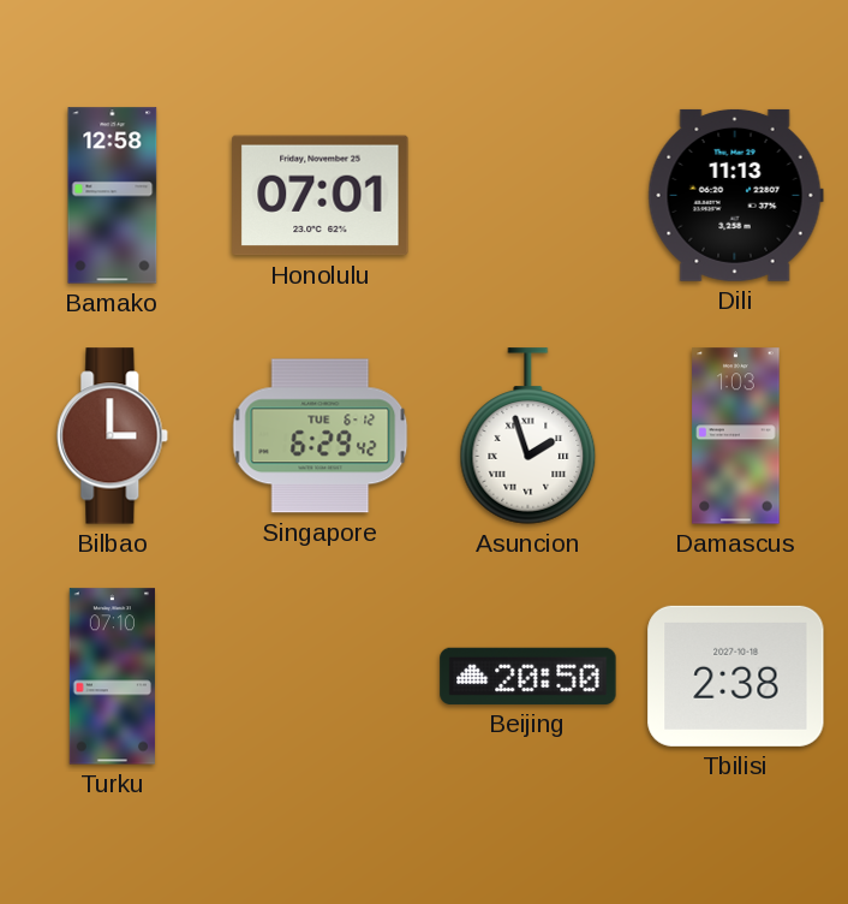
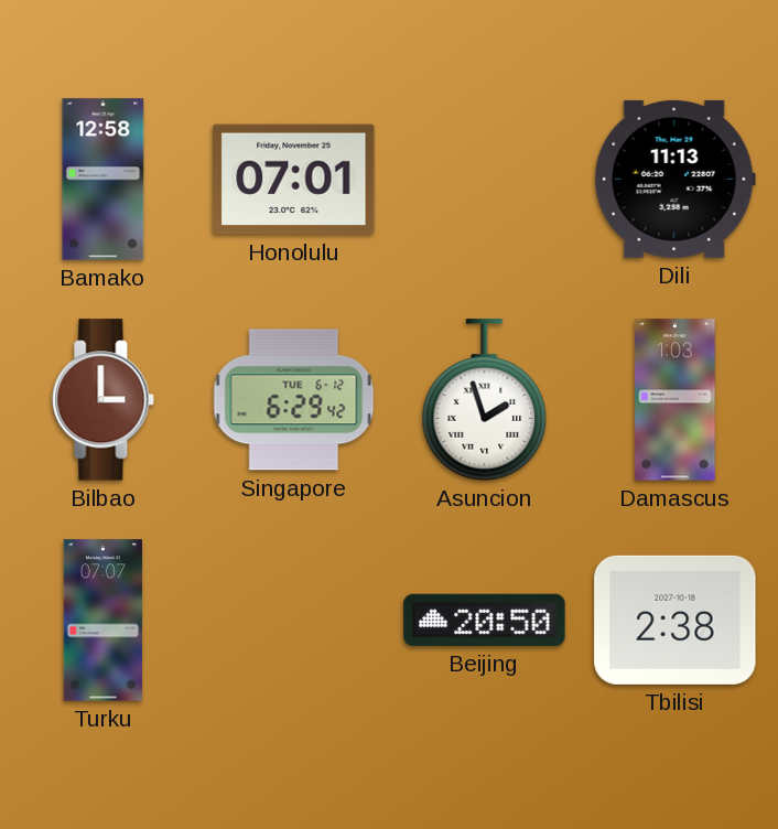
Turku: 07:10 -> 07:07 (102, 621)
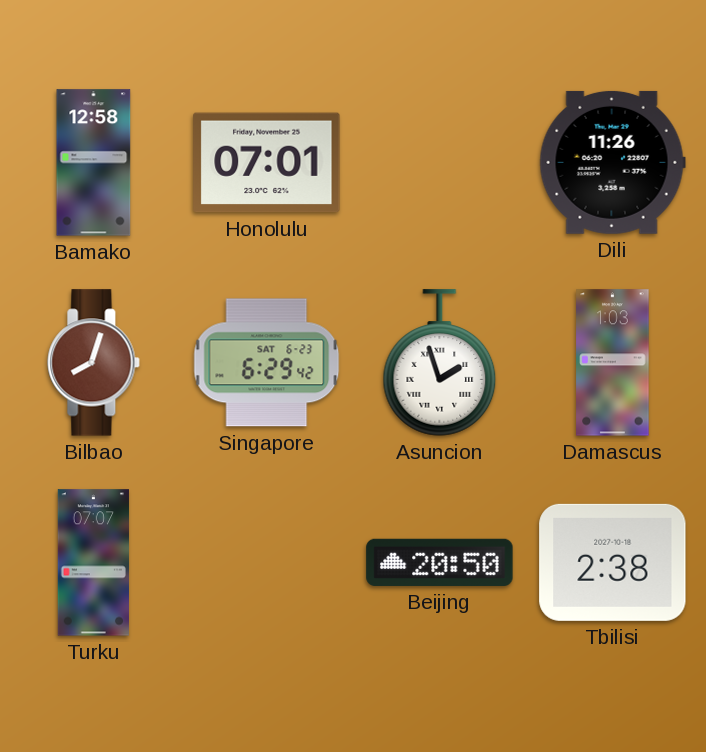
Dili: 11:13 -> 11:26 (612, 162)
Bilbao: 3:00 -> 8:03 (94, 363)
Singapore date: TUE 6-12 -> SAT 6-23 (267, 363)
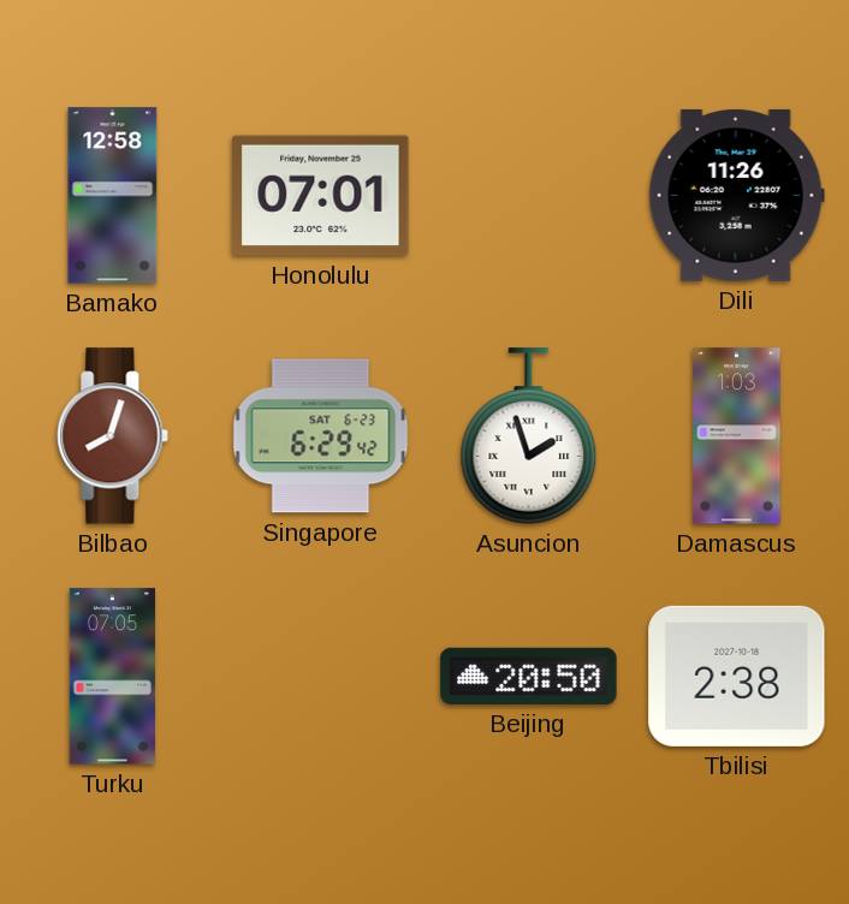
Turku: 07:07 -> 07:05 (112, 677)
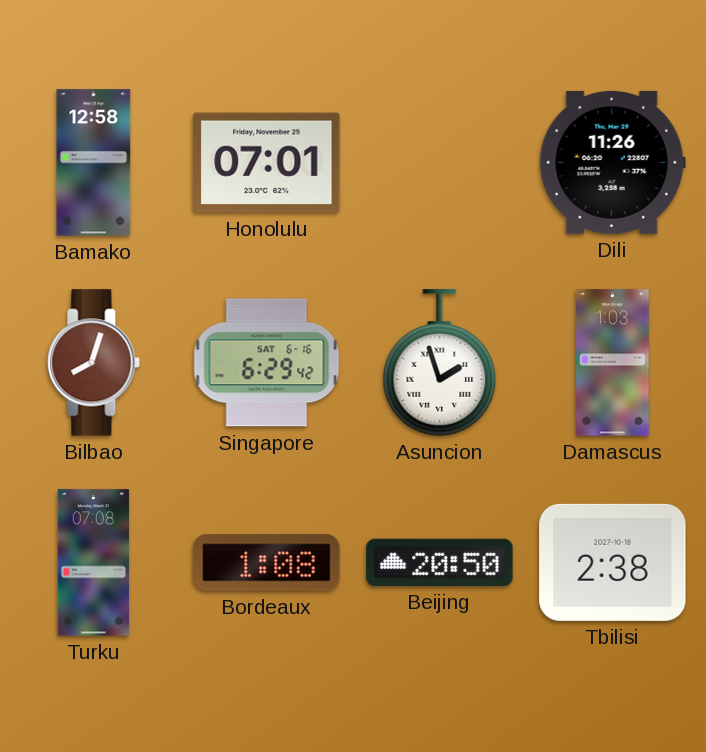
Singapore date: SAT 6-23 -> SAT 6-16 (267, 363)
Turku: 07:05 -> 07:08 (93, 563)
Bordeaux: none -> 1:08 (267, 563)
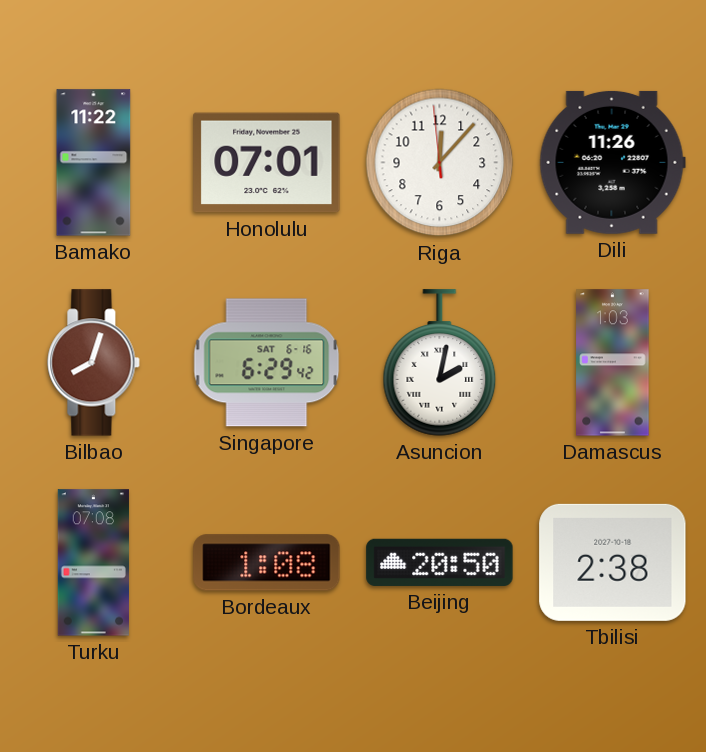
Bamako: 12:58 -> 11:22 (94, 163)
Riga: none -> 12:06 (440, 163)
Asuncion: 1:57 -> 2:02 (440, 363)
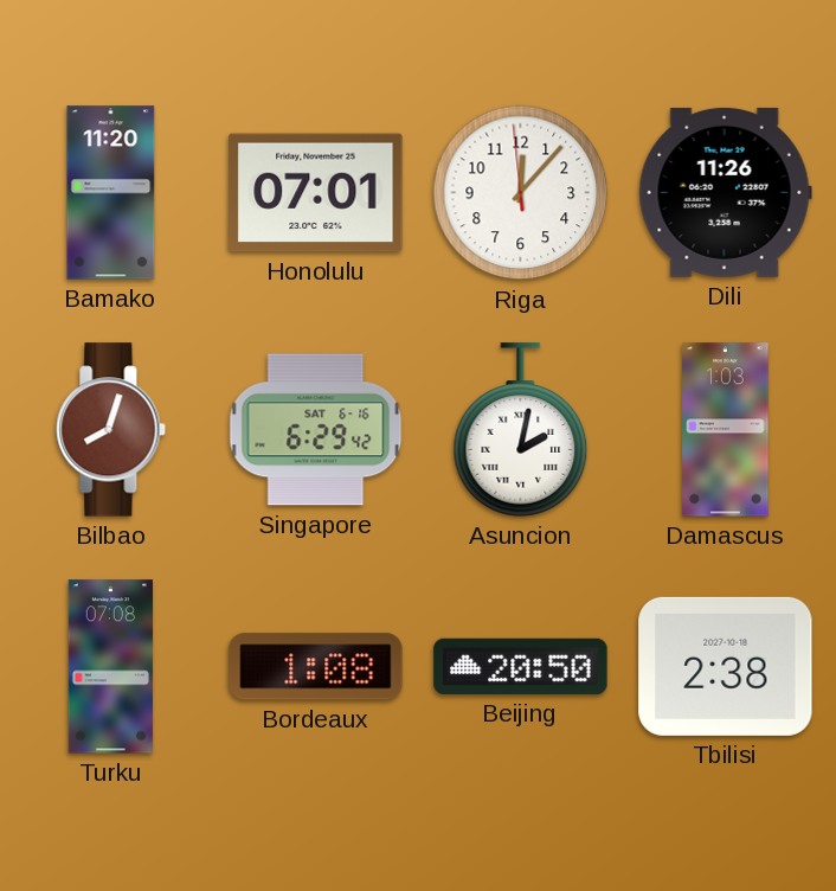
Bamako: 11:22 -> 11:20 (111, 193)
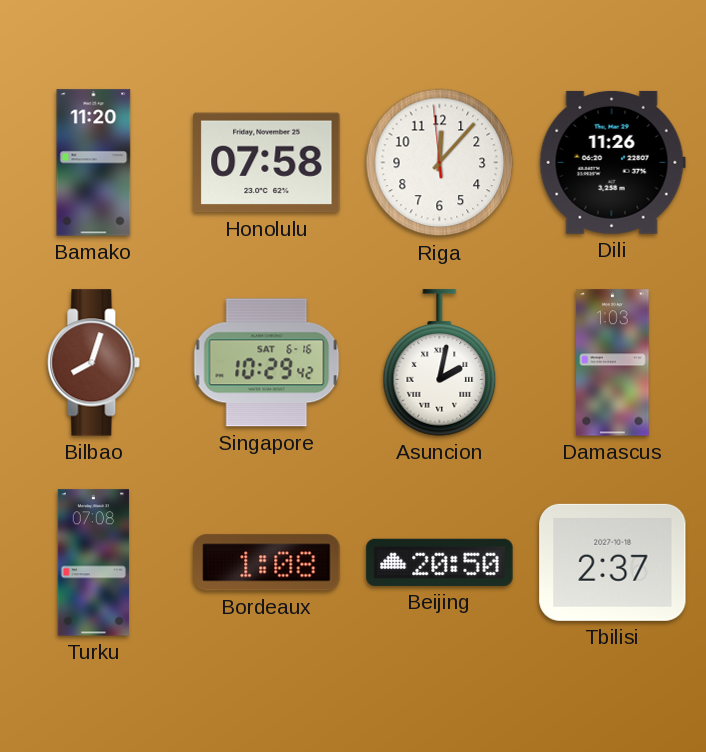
Honolulu: 07:01 -> 07:58 (267, 163)
Singapore: 6:29 -> 10:29 (267, 363)
Tbilisi: 2:38 -> 2:37 (613, 562)
